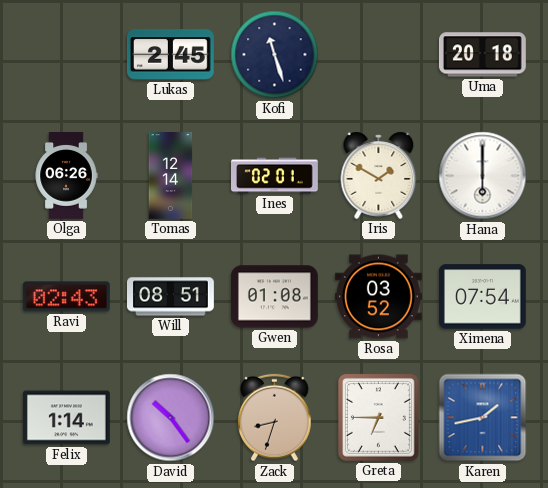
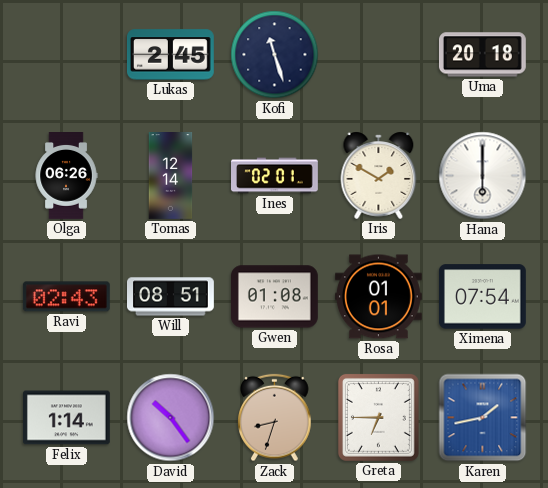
Rosa: 03:52 -> 01:01 (379, 297)
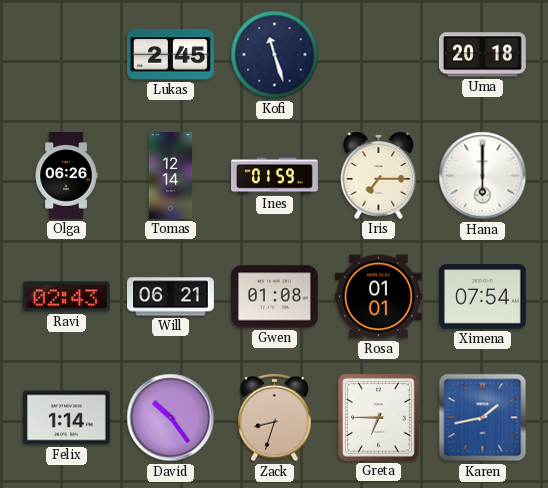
Ines: 02:01 -> 01:59 (275, 176)
Iris: 1:50 -> 7:15 (379, 175)
Will: 08:51 -> 06:21 (171, 297)
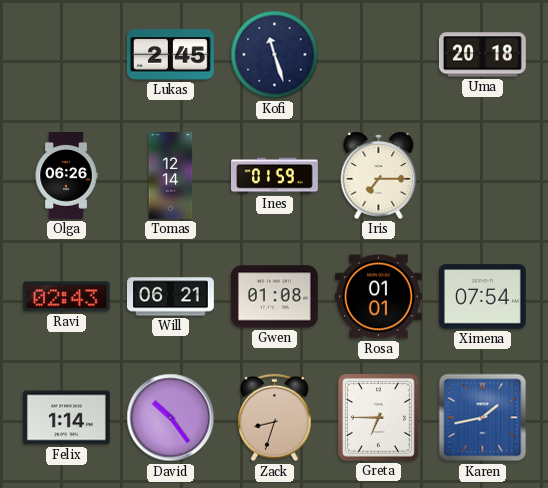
Hana: 6:00 -> none (483, 176)
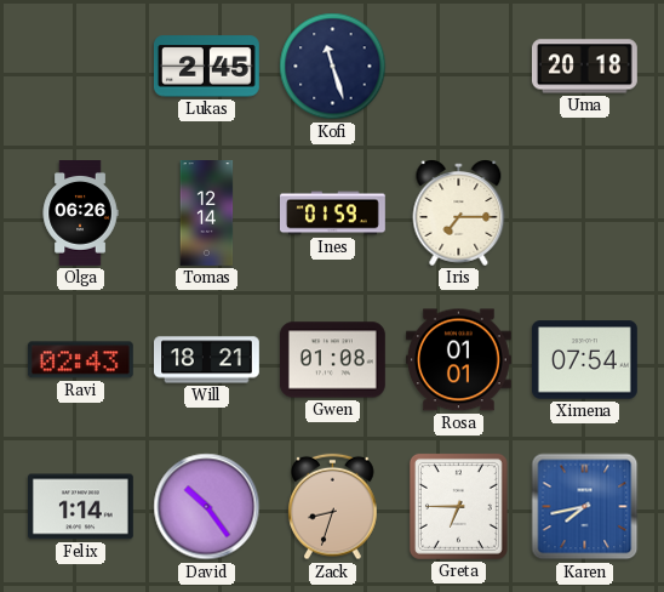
Will: 06:21 -> 18:21 (207, 360)
Karen: 1:43 -> 7:43 (585, 507)
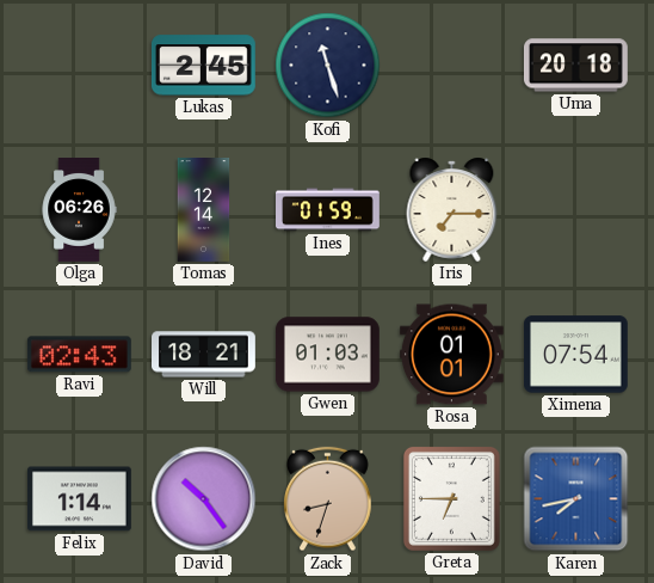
Gwen: 01:08 -> 01:03 (327, 355)
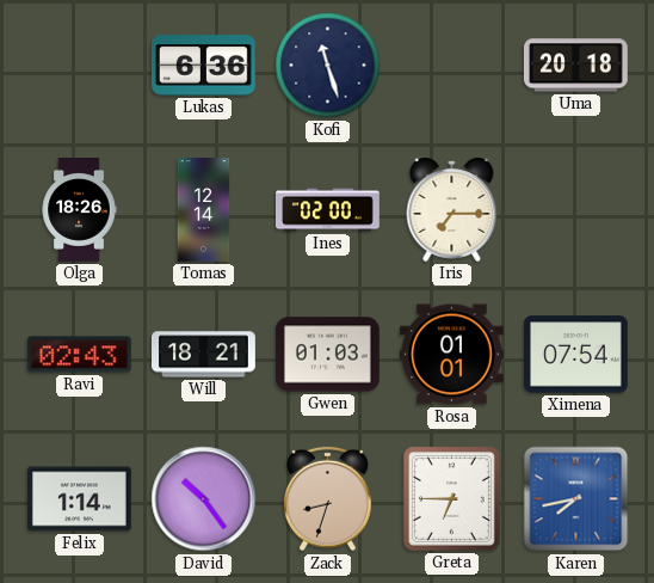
Lukas: 2:45 -> 6:36 (203, 66)
Olga: 06:26 -> 18:26 (79, 210)
Ines: 01:59 -> 02:00 (328, 210)
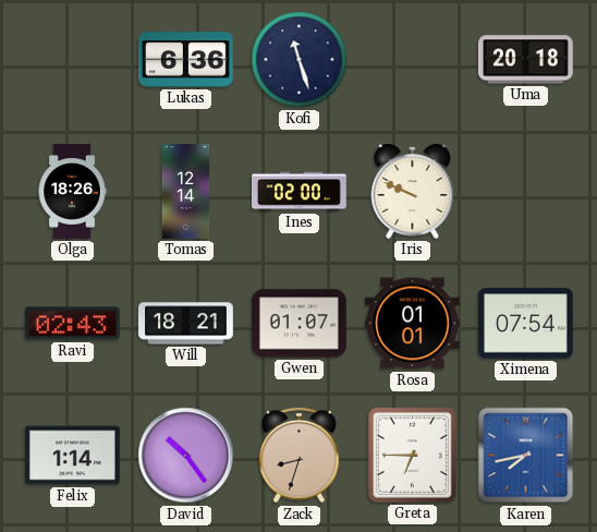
Iris: 7:15 -> 9:49 (413, 191)
Gwen: 01:03 -> 01:07 (298, 324)
